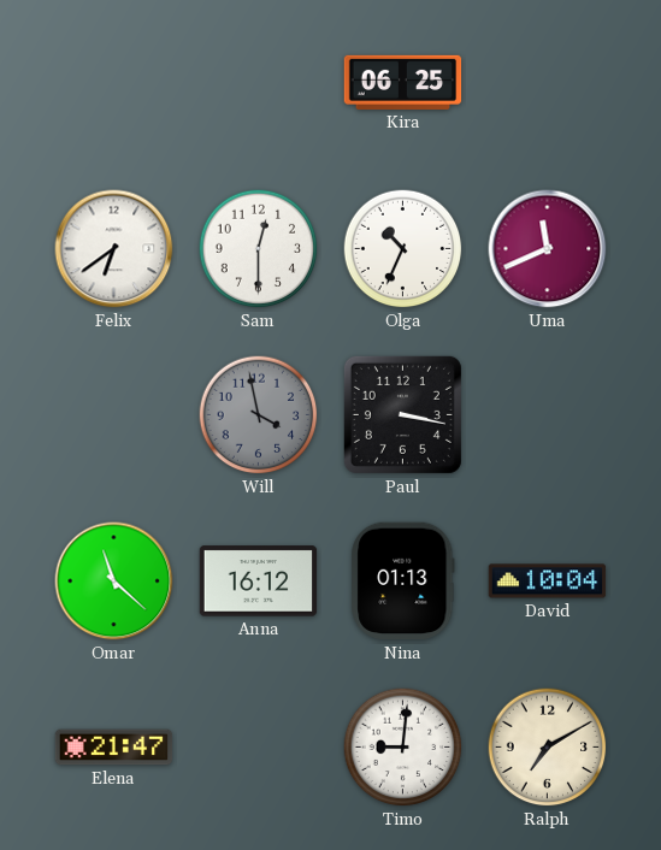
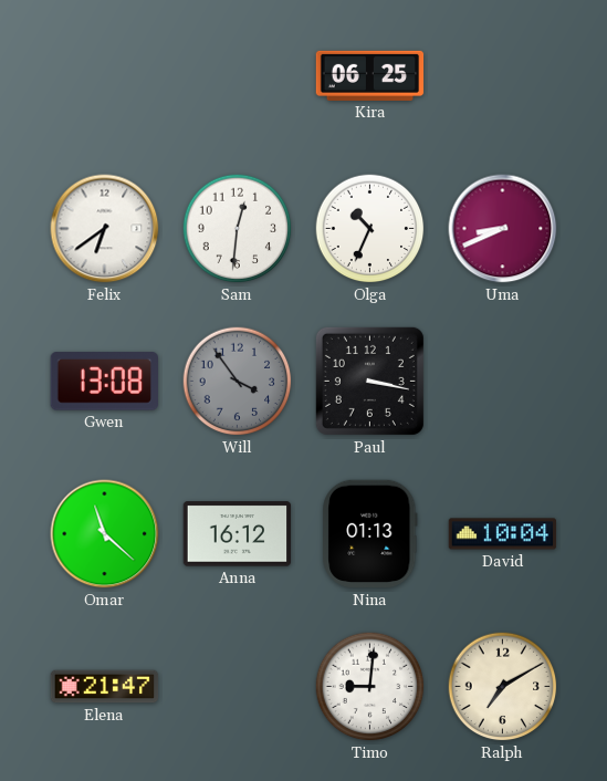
Sam: 12:30 -> 12:31 (238, 229)
Uma: 11:41 -> 8:41 (503, 229)
Gwen: none -> 13:08 (104, 382)
Will: 3:58 -> 3:54 (238, 382)
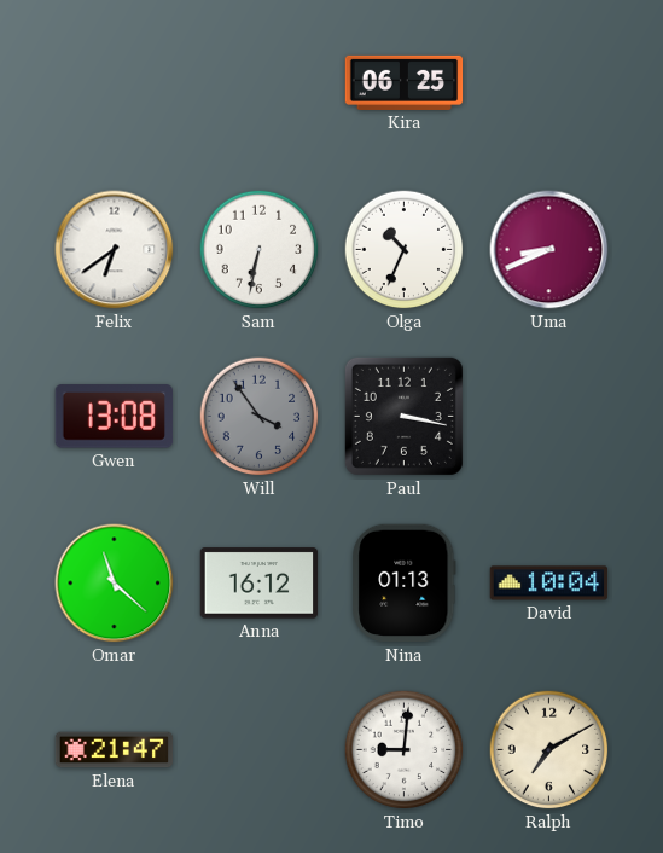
Sam: 12:31 -> 6:32 (260, 250)
